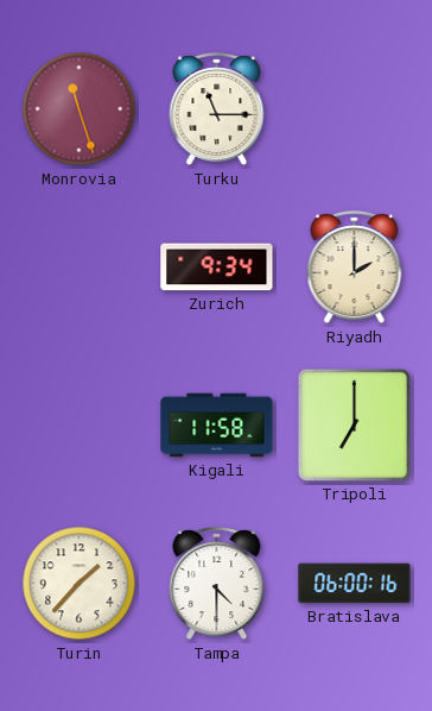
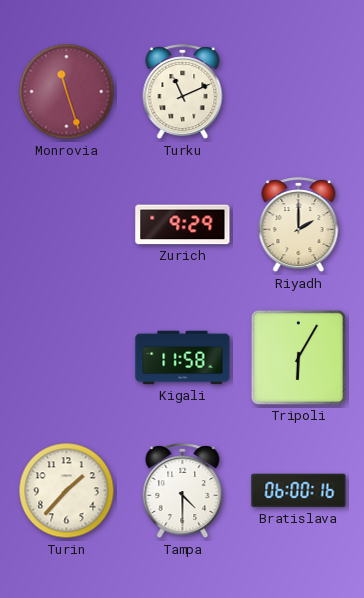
Turku: 11:15 -> 11:11 (183, 92)
Zurich: 9:34 -> 9:29 (183, 225)
Tripoli: 7:00 -> 6:05 (298, 357)
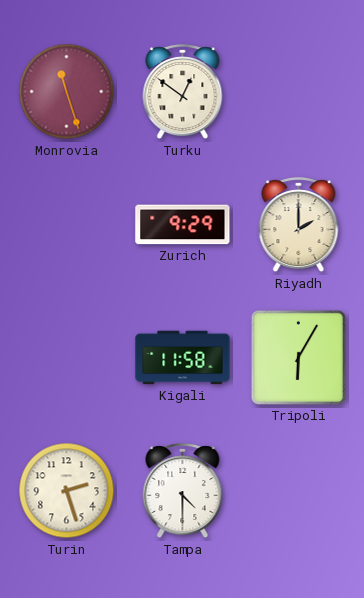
Turku: 11:11 -> 12:51 (183, 92)
Turin: 1:37 -> 2:27 (67, 491)
Bratislava: 06:00 -> none (299, 491)
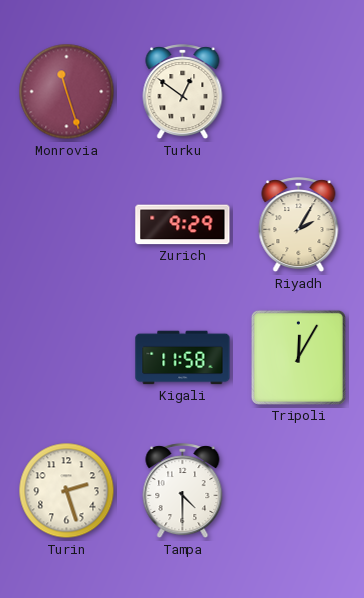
Riyadh: 2:00 -> 2:05 (299, 225)
Tripoli: 6:05 -> 12:05 (298, 357)
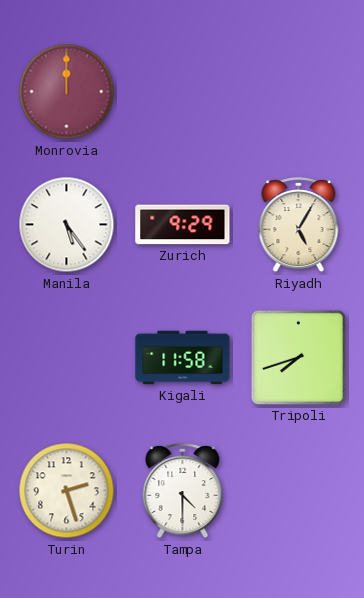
Monrovia: 11:27 -> 12:00 (67, 92)
Turku: 12:51 -> none (183, 92)
Manila: none -> 5:24 (67, 225)
Riyadh: 2:05 -> 5:05 (299, 225)
Tripoli: 12:05 -> 7:42 (298, 357)
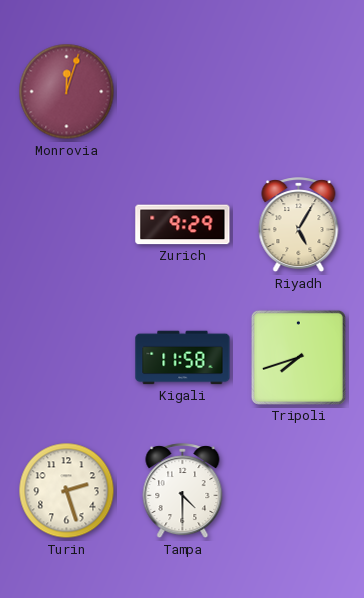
Monrovia: 12:00 -> 12:03 (67, 92)
Manila: 5:24 -> none (67, 225)
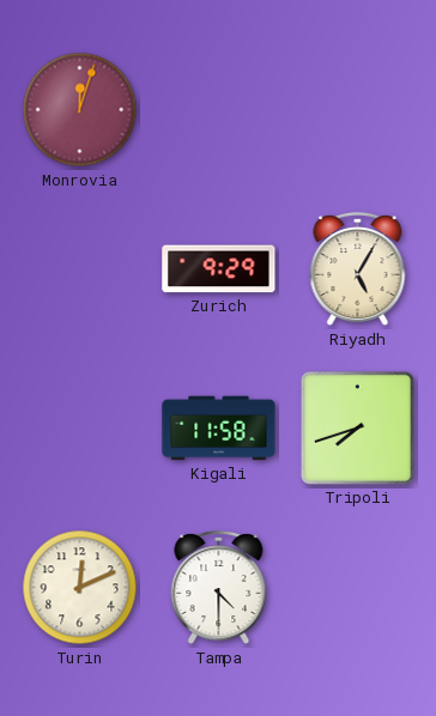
Turin: 2:27 -> 12:11 (80, 588)
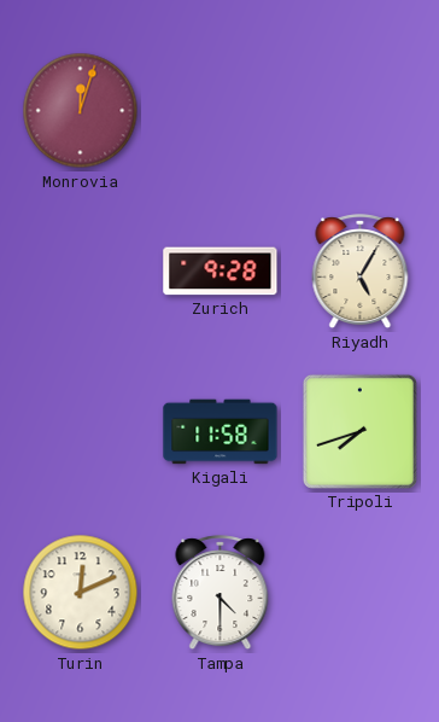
Zurich: 9:29 -> 9:28 (221, 272)
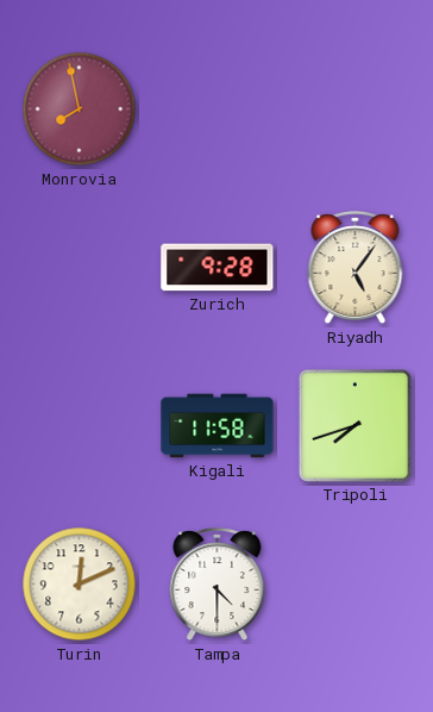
Monrovia: 12:03 -> 7:58 (80, 110)
Riyadh: 5:05 -> 5:06 (356, 268)
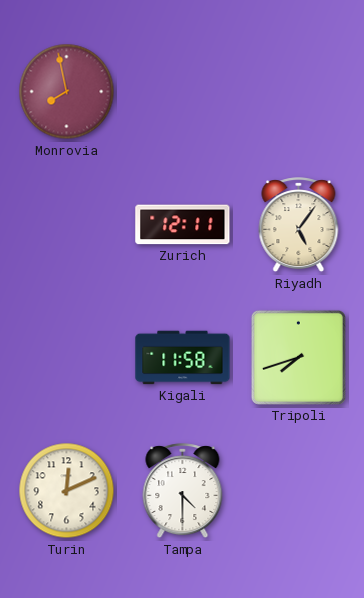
Zurich: 9:28 -> 12:11 (183, 225)
